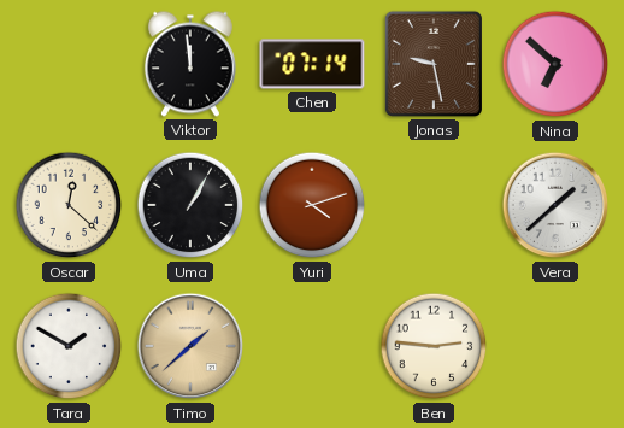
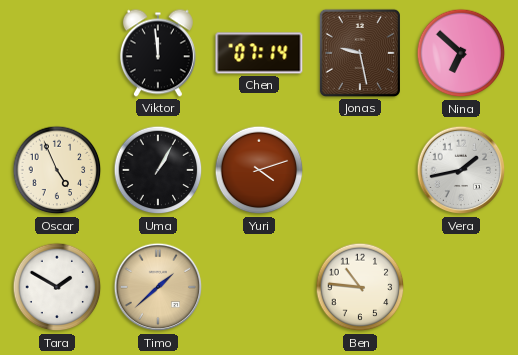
Oscar: 12:22 -> 4:56 (57, 170)
Vera: 1:38 -> 1:43 (461, 170)
Ben: 2:46 -> 10:46 (360, 287)
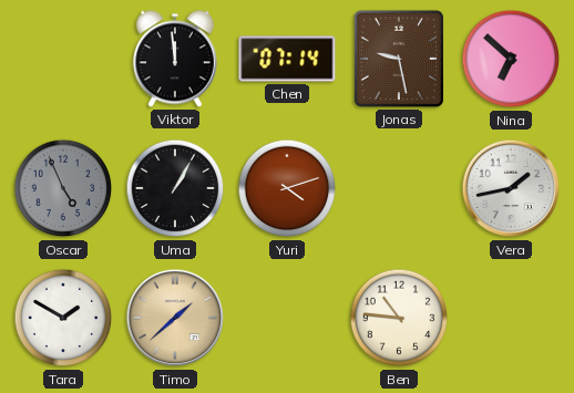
Oscar dial: cream -> grey (63, 188)
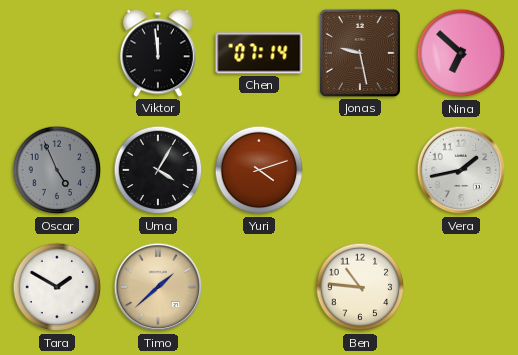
Uma: 1:05 -> 4:05 (158, 170)
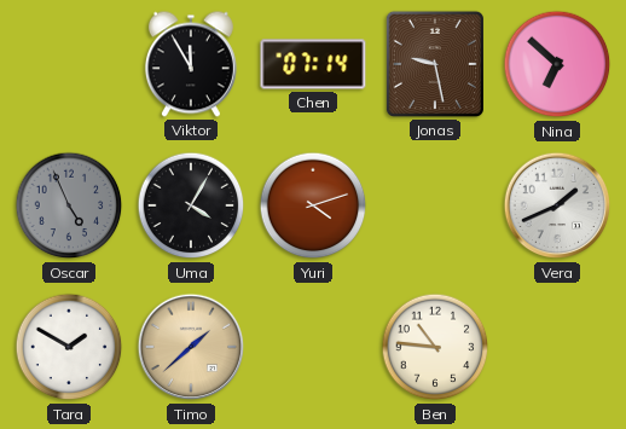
Viktor: 11:59 -> 11:55 (191, 64)
Vera: 1:43 -> 1:41 (557, 205)
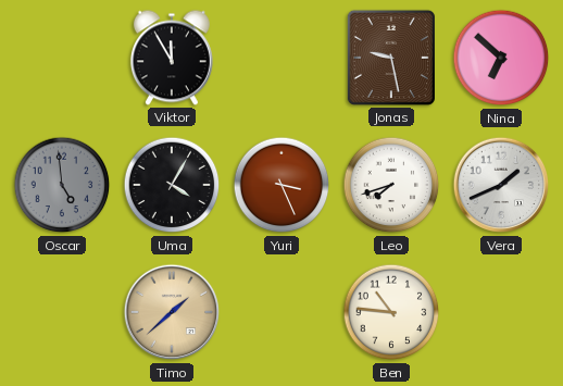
Chen: 07:14 -> none (313, 64)
Oscar: 4:56 -> 4:59 (62, 185)
Yuri: 4:12 -> 3:26 (281, 185)
Leo: none -> 7:42 (391, 185)
Tara: 1:50 -> none (69, 347)
